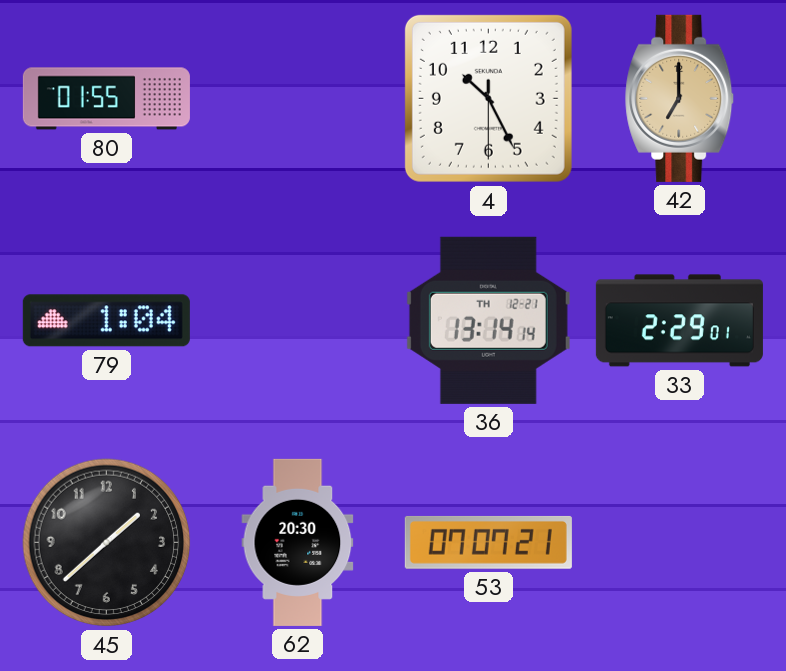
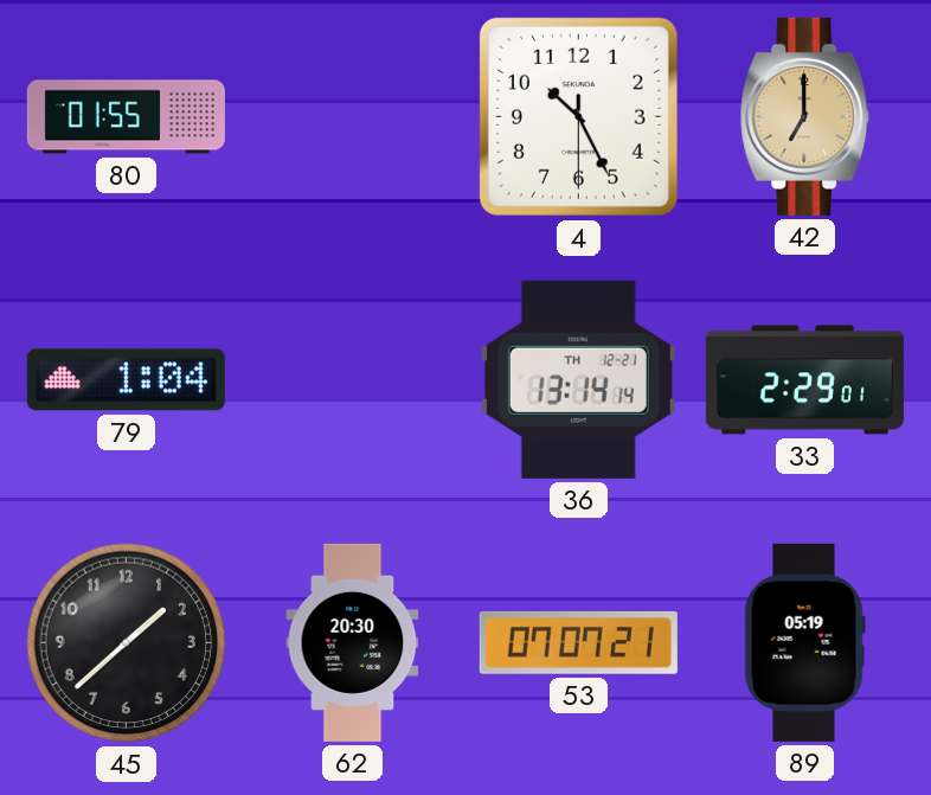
89: none -> 05:19 (804, 642)
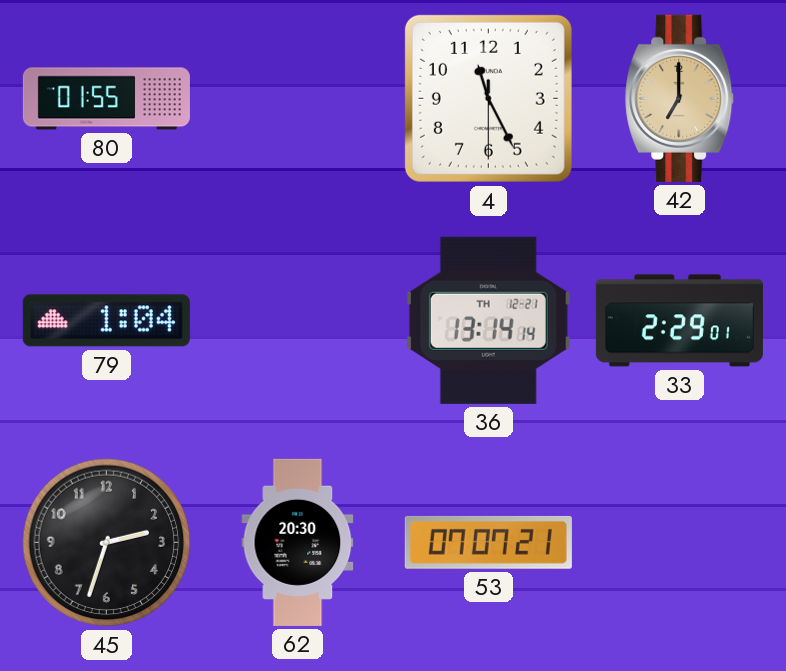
4: 10:25 -> 11:25 (488, 98)
45: 1:38 -> 2:33 (107, 543)
89: 05:19 -> none (804, 642)
